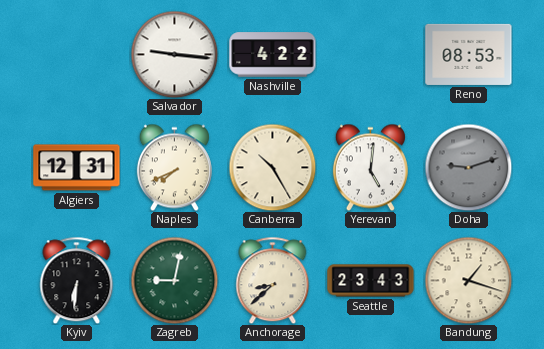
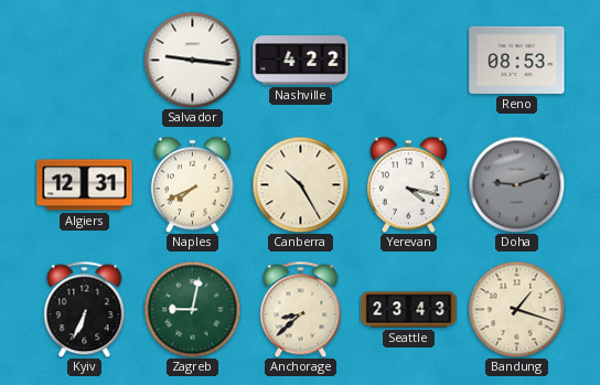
Yerevan: 5:01 -> 4:17 (408, 184)
Kyiv: 6:31 -> 6:34 (85, 309)
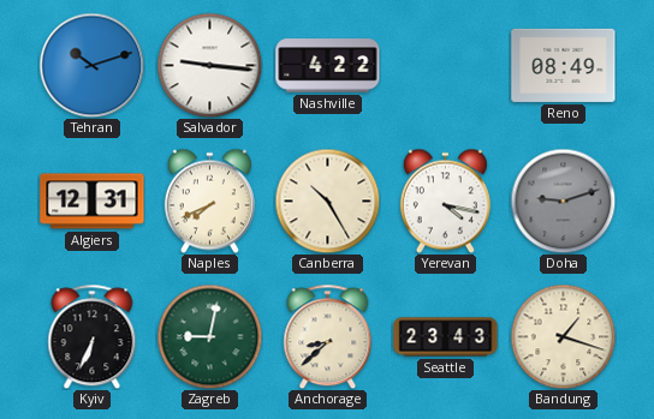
Tehran: none -> 10:12 (91, 65)
Reno: 08:53 -> 08:49 (564, 65)
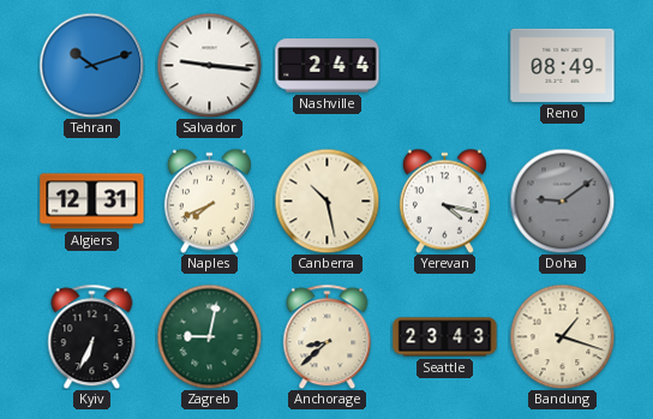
Nashville: 4:22 -> 2:44 (328, 66)
Canberra: 10:25 -> 10:28 (326, 200)
Doha: 9:12 -> 9:09 (562, 200)
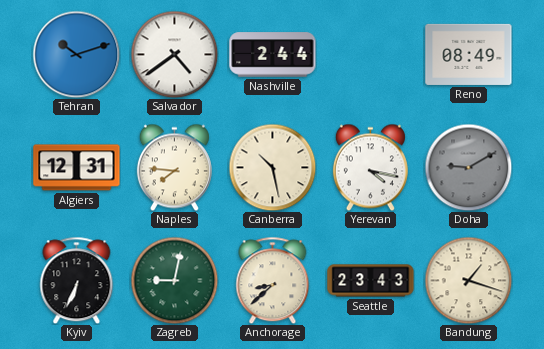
Salvador: 9:16 -> 4:39 (174, 54)
Naples: 7:41 -> 7:46 (174, 167)
Doha: 9:09 -> 9:10 (468, 167)
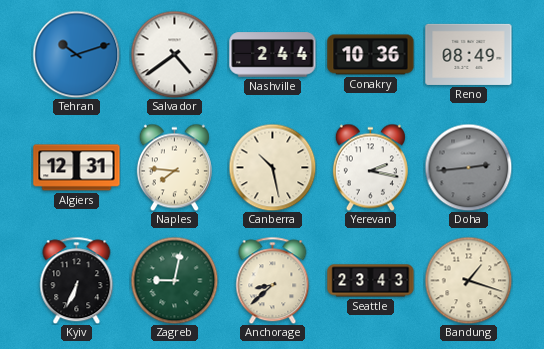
Conakry: none -> 10:36 (371, 55)
Yerevan: 4:17 -> 2:17 (370, 167)
Doha: 9:10 -> 2:44 (468, 167)
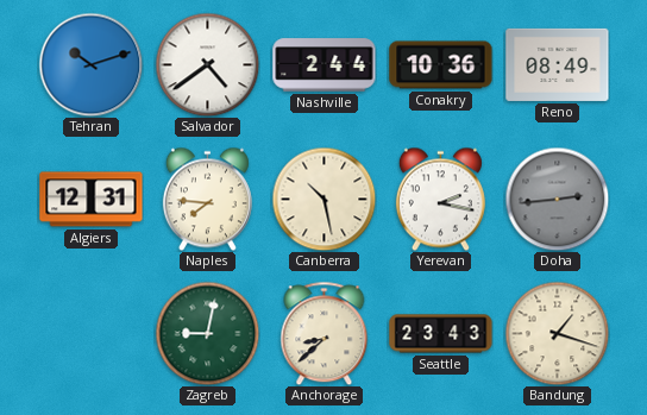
Kyiv: 6:34 -> none (77, 280)
